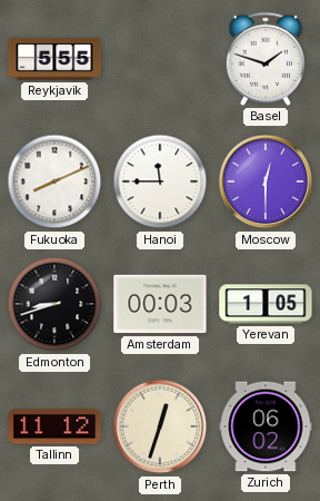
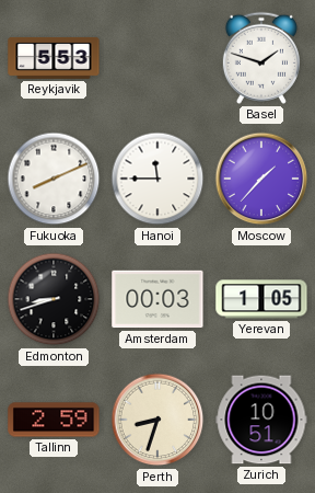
Reykjavik: 5:55 -> 5:53 (54, 58)
Moscow: 12:30 -> 1:37 (261, 179)
Tallinn: 11:12 -> 2:59 (54, 420)
Perth: 12:33 -> 8:33 (157, 420)
Zurich: 06:02 -> 10:51 (261, 420)
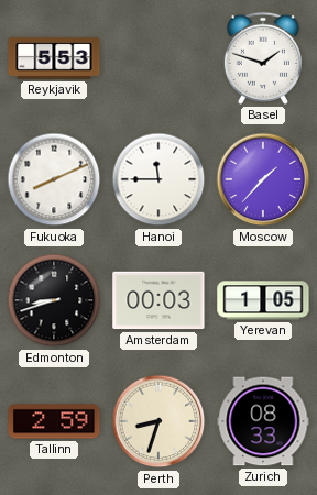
Zurich: 10:51 -> 08:33 (263, 421)
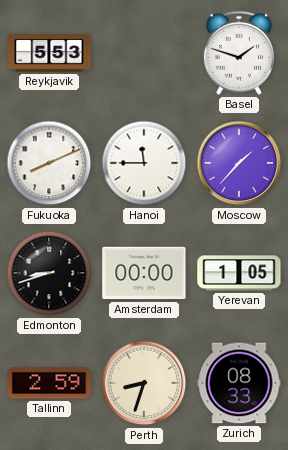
Amsterdam: 00:03 -> 00:00 (144, 273)
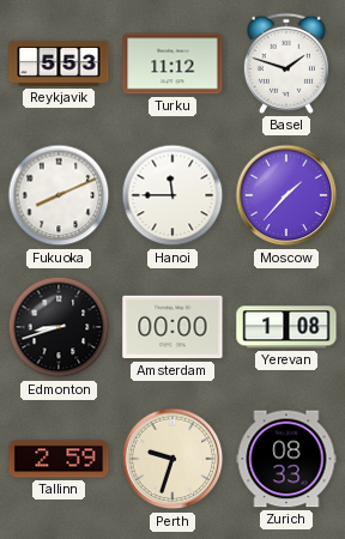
Turku: none -> 11:12 (172, 63)
Yerevan: 1:05 -> 1:08 (286, 327)
Perth: 8:33 -> 9:33 (172, 459)
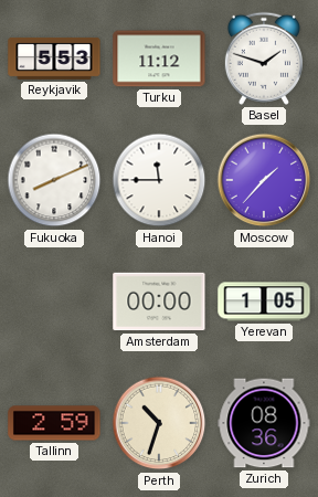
Edmonton: 8:42 -> none (59, 327)
Yerevan: 1:08 -> 1:05 (264, 302)
Perth: 9:33 -> 10:33 (159, 423)
Zurich: 08:33 -> 08:36 (264, 423)
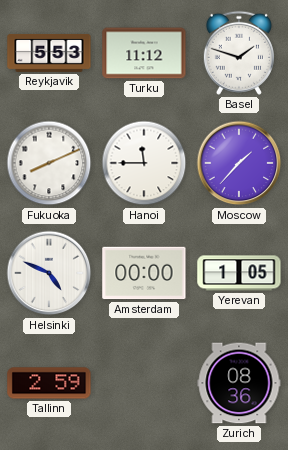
Helsinki: none -> 4:49 (49, 273)
Perth: 10:33 -> none (159, 423)
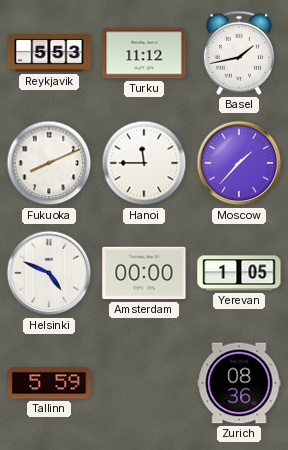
Basel: 1:48 -> 1:43 (239, 53)
Tallinn: 2:59 -> 5:59 (49, 383)
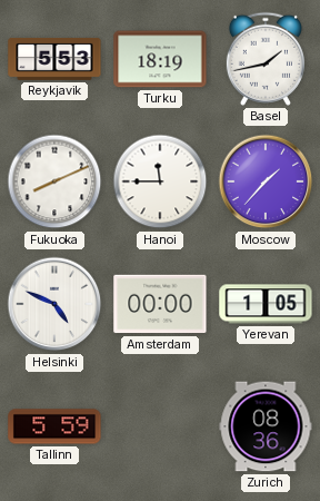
Turku: 11:12 -> 18:19 (160, 59)
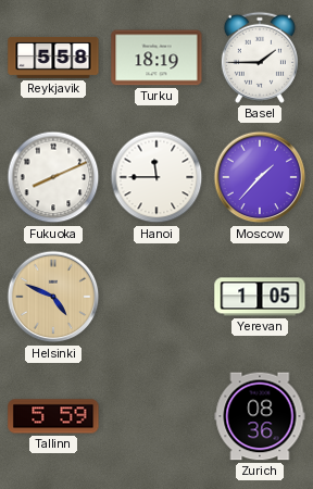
Reykjavik: 5:53 -> 5:58 (53, 58)
Basel: 1:43 -> 1:45 (260, 58)
Helsinki dial: white -> champagne (53, 297)
Amsterdam: 00:00 -> none (160, 304)
